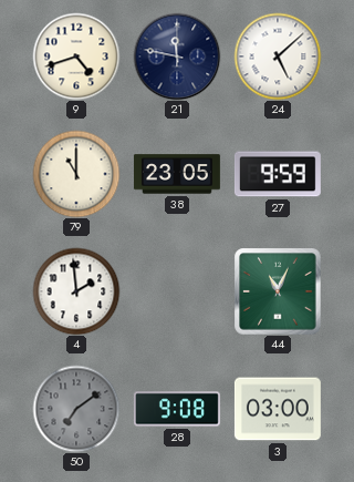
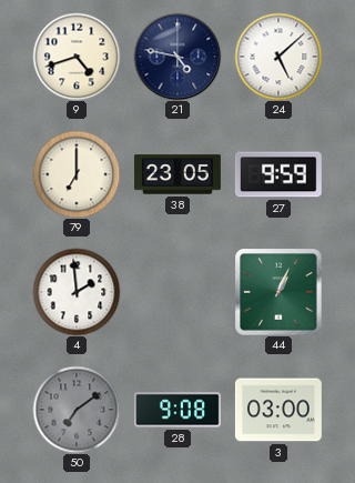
21: 11:47 -> 4:47 (177, 57)
79: 11:00 -> 7:00 (77, 174)
44: 11:04 -> 1:04 (278, 292)
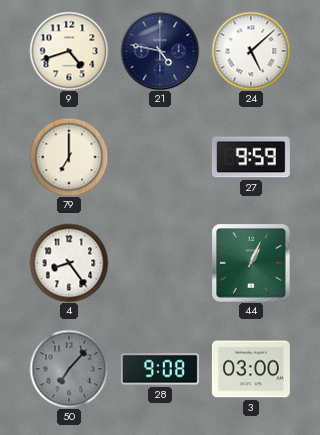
38: 23:05 -> none (177, 174)
4: 1:59 -> 8:24 (69, 263)
50: 7:09 -> 7:07 (69, 369)
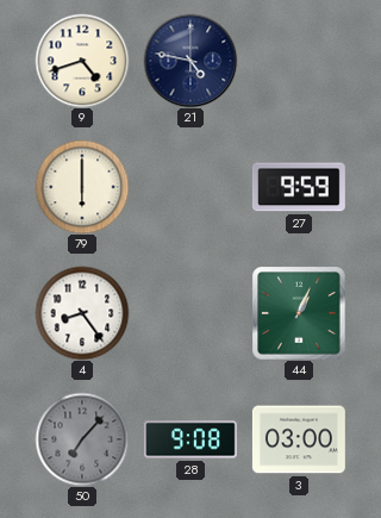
24: 5:08 -> none (251, 51)
79: 7:00 -> 6:00 (82, 187)
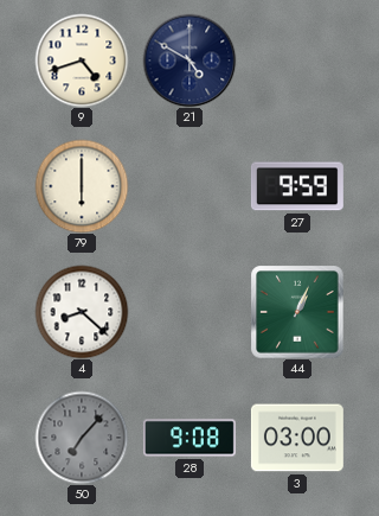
21: 4:47 -> 4:50 (189, 60)
4: 8:24 -> 8:22 (82, 312)
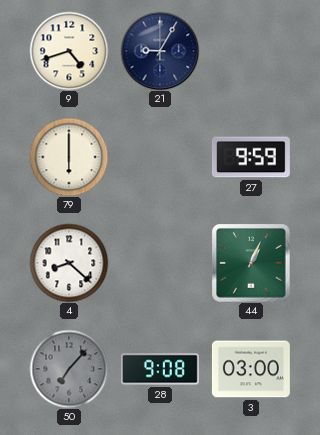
21: 4:50 -> 9:05 (160, 51)
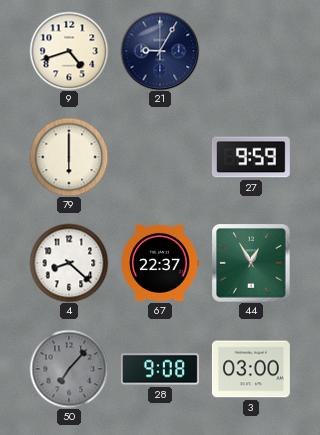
67: none -> 22:37 (160, 263)
44: 1:04 -> 12:55 (251, 263)
